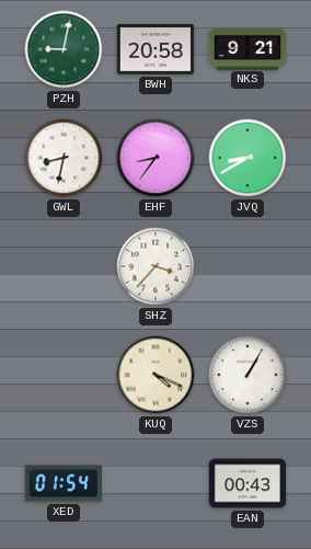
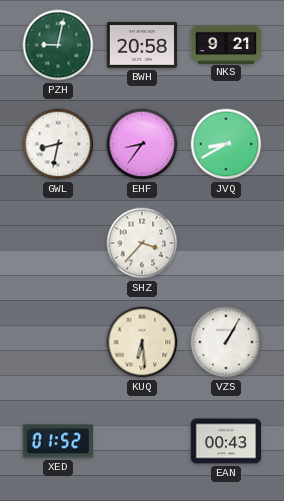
KUQ: 4:19 -> 6:29 (142, 342)
XED: 01:54 -> 01:52 (57, 441)
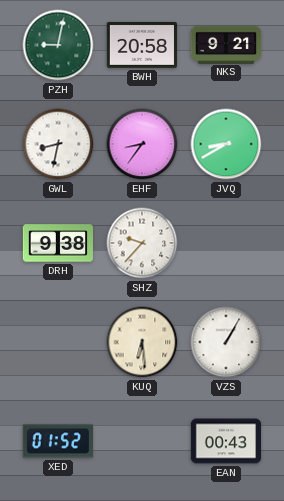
DRH: none -> 9:38 (58, 243)
SHZ: 3:37 -> 9:37 (142, 243)
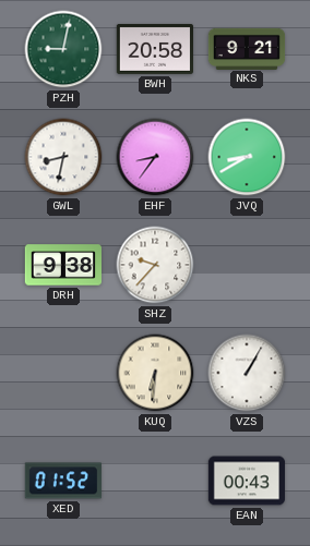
KUQ: 6:29 -> 6:31 (155, 373)
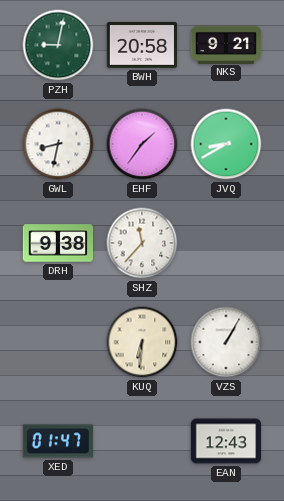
EHF: 8:36 -> 1:36 (142, 144)
SHZ: 9:37 -> 11:37 (142, 243)
XED: 01:52 -> 01:47 (57, 441)
EAN: 00:43 -> 12:43 (226, 441)
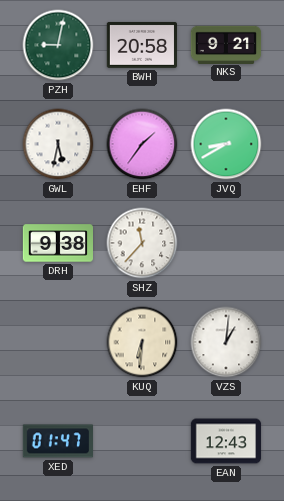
GWL: 8:32 -> 5:32 (58, 144)
VZS: 1:05 -> 1:01 (226, 342)
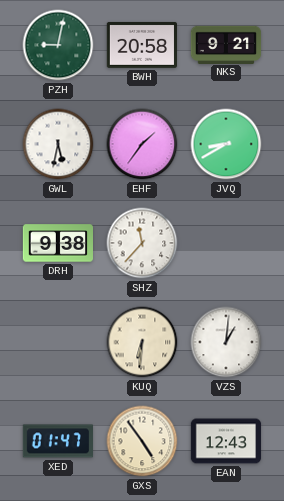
GXS: none -> 4:54 (142, 441)
